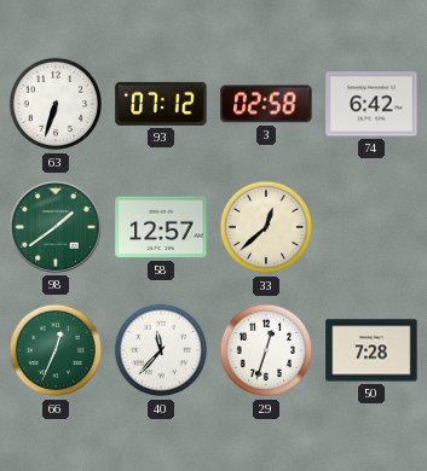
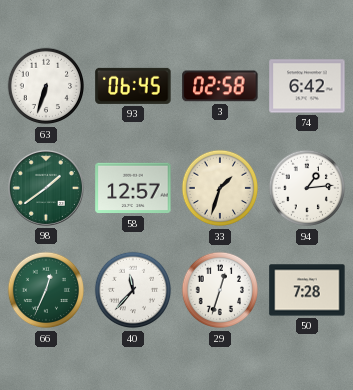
93: 07:12 -> 06:45 (133, 86)
33: 12:38 -> 1:33 (220, 188)
94: none -> 1:14 (307, 188)
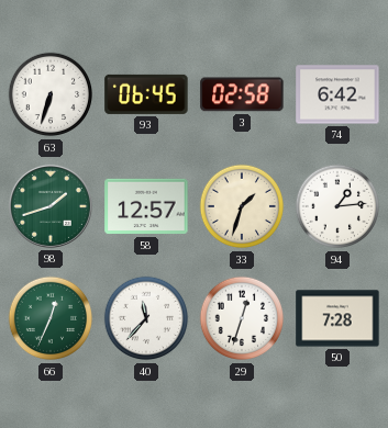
98: 1:39 -> 1:42 (51, 206)
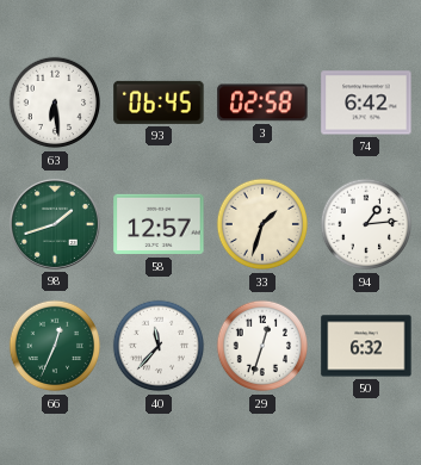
63: 6:33 -> 6:29 (55, 103)
50: 7:28 -> 6:32 (366, 346)
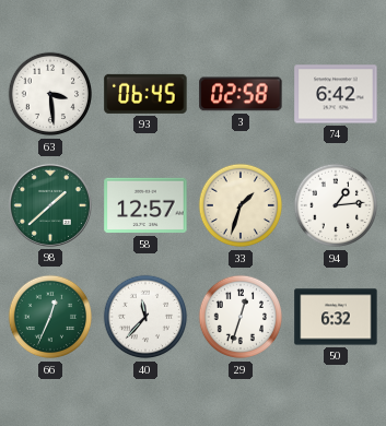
63: 6:29 -> 3:29 (50, 94)
98: 1:42 -> 1:38 (50, 205)
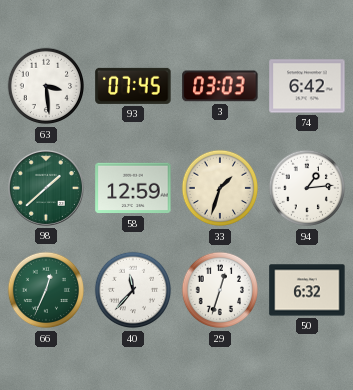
93: 06:45 -> 07:45 (133, 86)
3: 02:58 -> 03:03 (220, 86)
58: 12:57 -> 12:59 (133, 188)
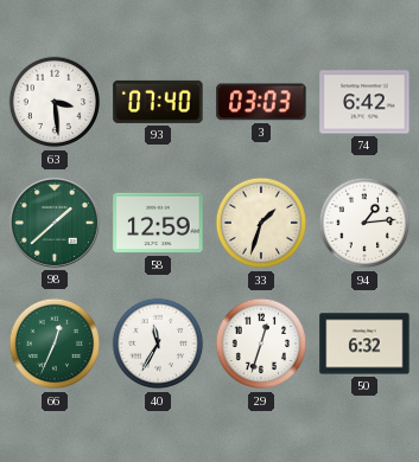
93: 07:45 -> 07:40 (158, 102)
40: 11:37 -> 11:35 (158, 344)
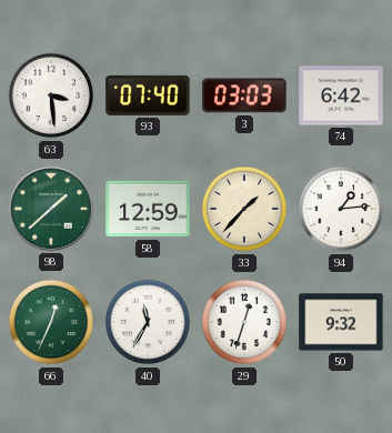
33: 1:33 -> 1:37 (244, 209)
50: 6:32 -> 9:32 (341, 322)
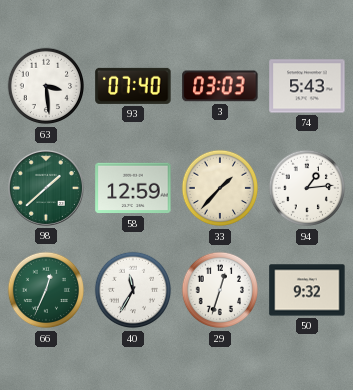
74: 6:42 -> 5:43 (307, 86)
